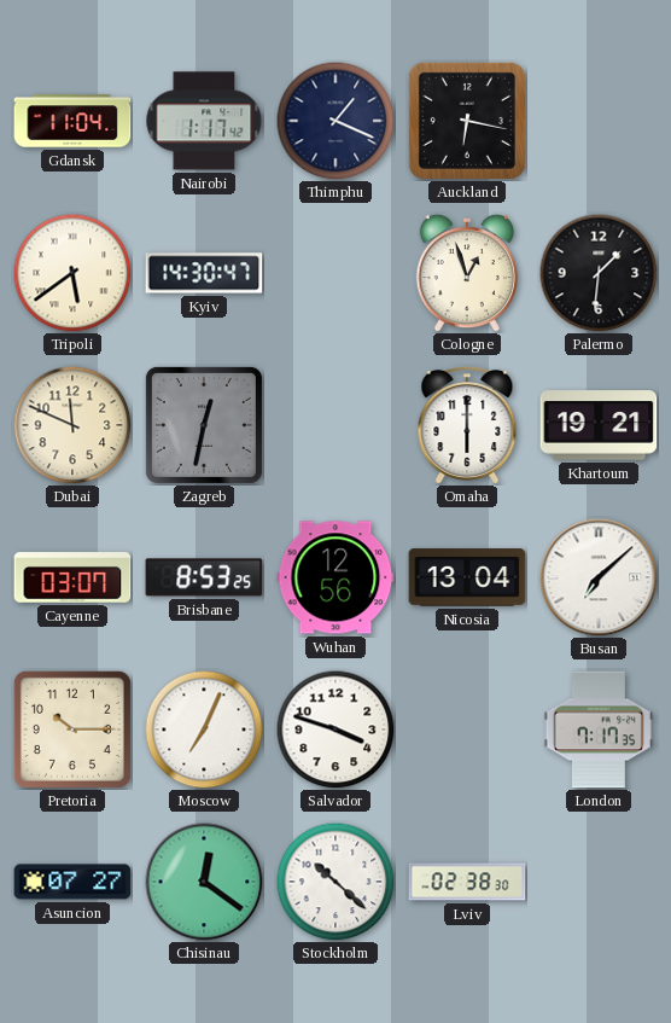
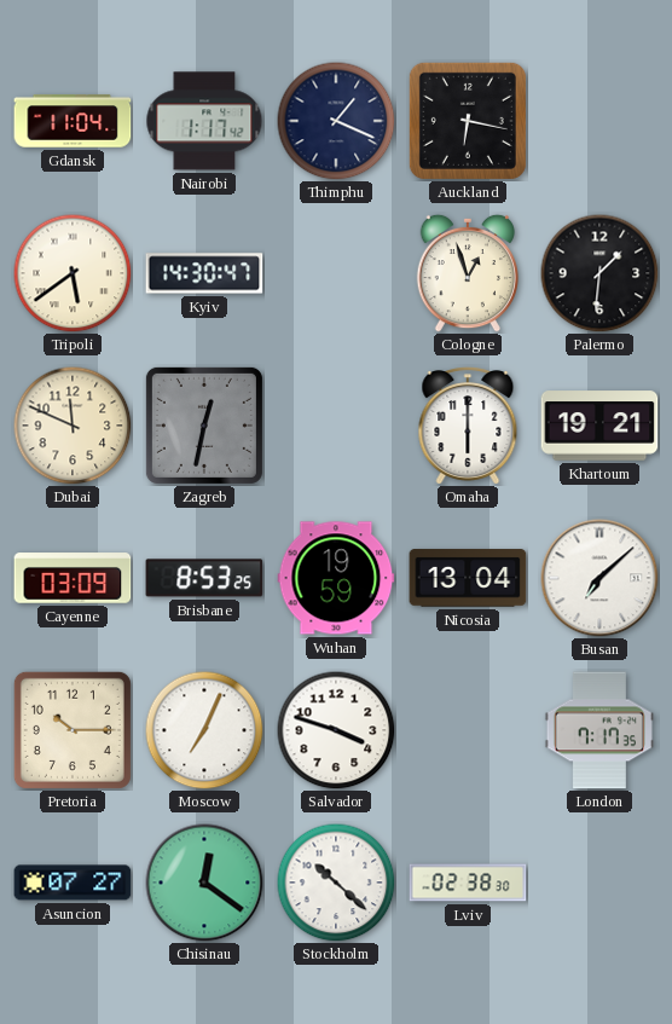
Cayenne: 03:07 -> 03:09 (73, 578)
Wuhan: 12:56 -> 19:59 (336, 578)
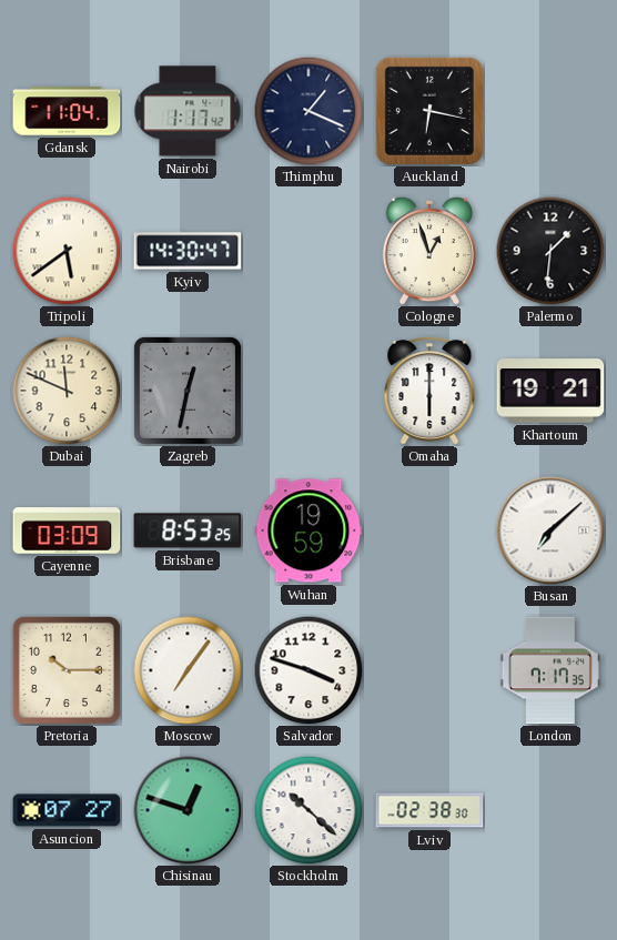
Nicosia: 13:04 -> none (468, 578)
Moscow: 7:04 -> 7:06 (188, 670)
Chisinau: 12:21 -> 12:48 (188, 810)
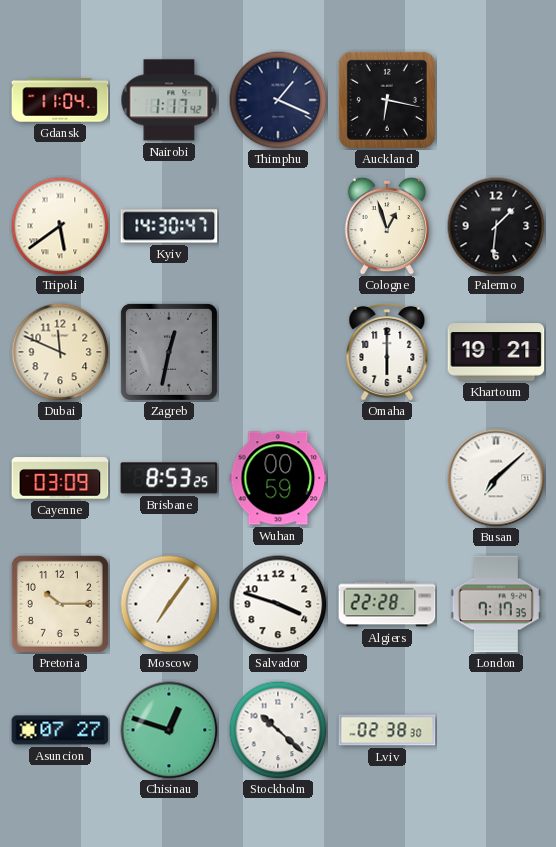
Wuhan: 19:59 -> 00:59 (278, 478)
Algiers: none -> 22:28 (387, 604)
